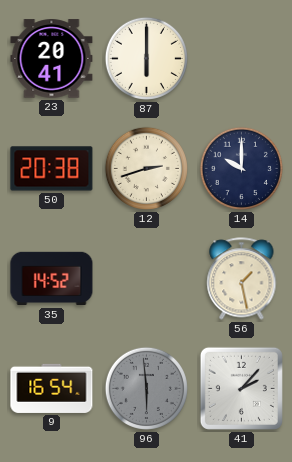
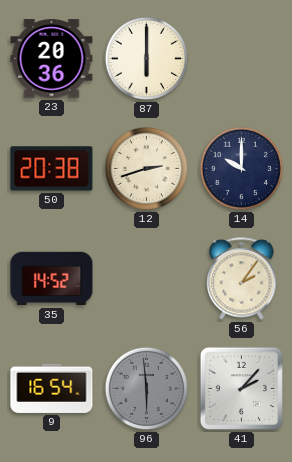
23: 20:41 -> 20:36 (52, 59)
56: 1:28 -> 2:06 (242, 279)
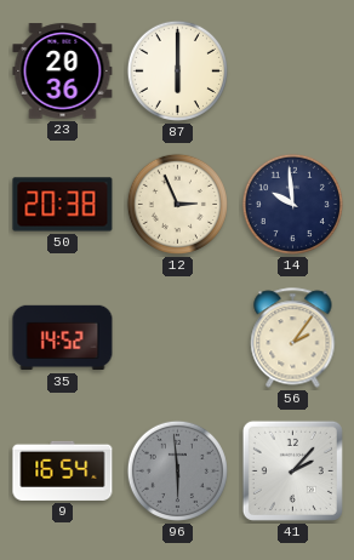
12: 2:42 -> 2:56 (177, 204)
14: 10:00 -> 9:59 (292, 204)
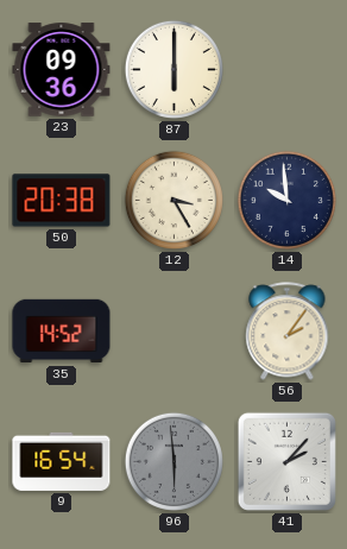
23: 20:36 -> 09:36 (62, 70)
12: 2:56 -> 3:25 (173, 200)
